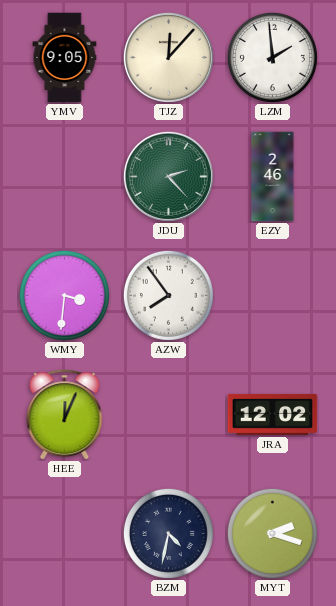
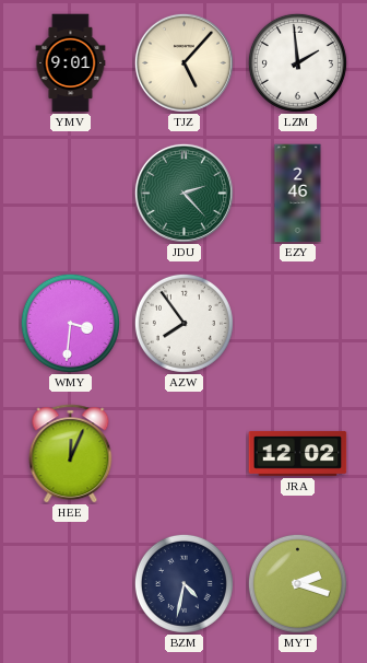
YMV: 9:05 -> 9:01 (71, 63)
TJZ: 12:07 -> 5:07 (183, 62)
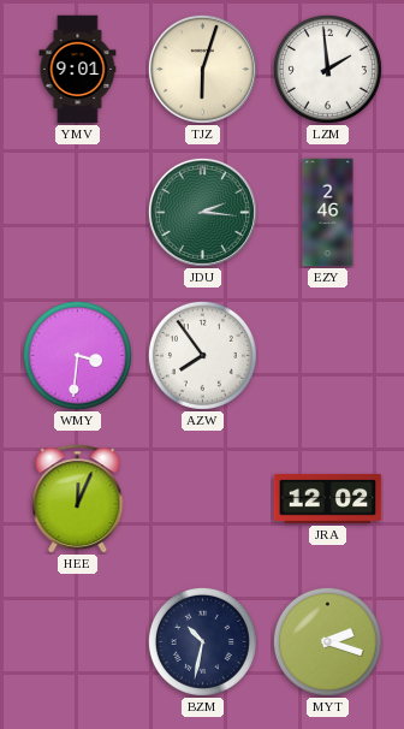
TJZ: 5:07 -> 6:03 (202, 69)
JDU: 2:23 -> 2:16 (202, 212)
BZM: 4:32 -> 10:32 (202, 641)
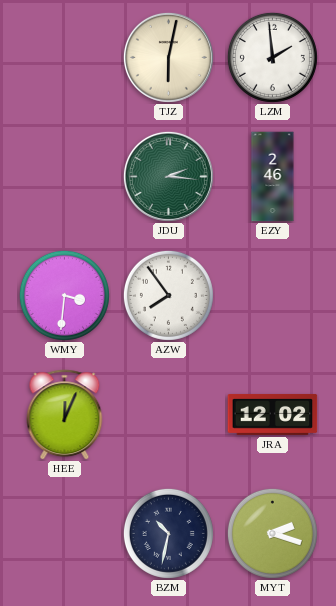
YMV: 9:01 -> none (78, 70)
TJZ: 6:03 -> 6:02 (168, 57)
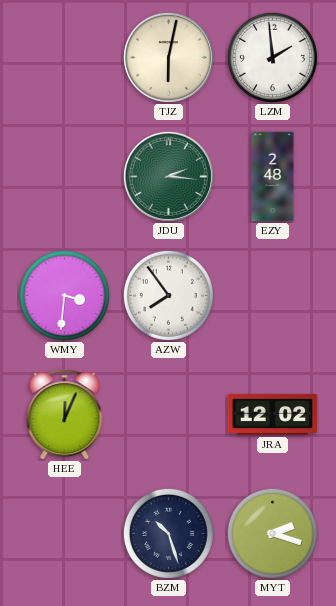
EZY: 2:46 -> 2:48 (273, 177)
BZM: 10:32 -> 10:27 (168, 533)
